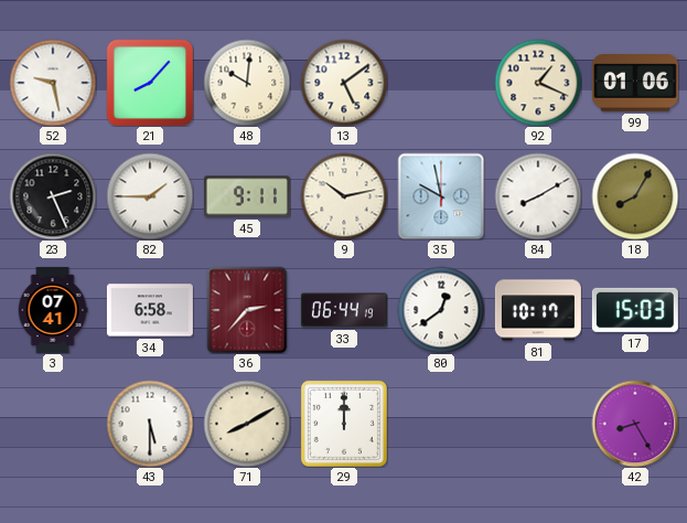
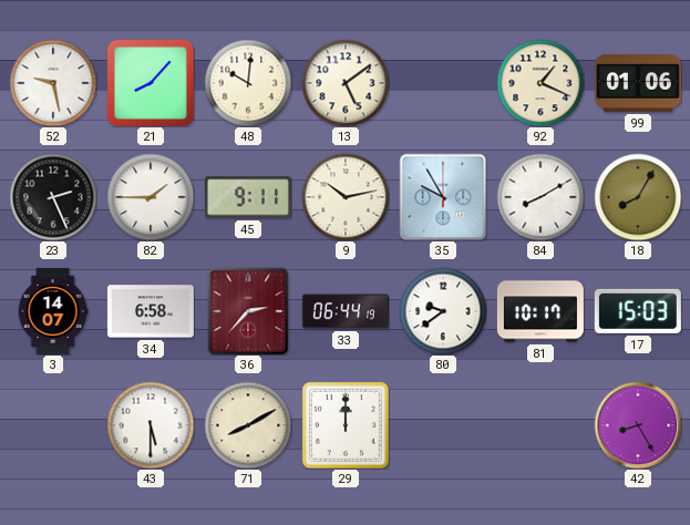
35: 9:58 -> 9:55 (443, 197)
3: 07:41 -> 14:07 (53, 311)
80: 12:39 -> 9:39 (443, 311)
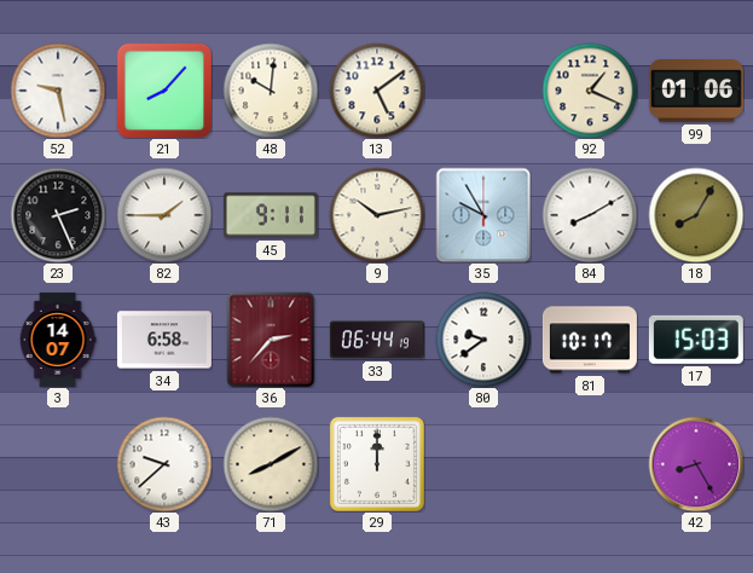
43: 5:30 -> 9:38 (164, 464)
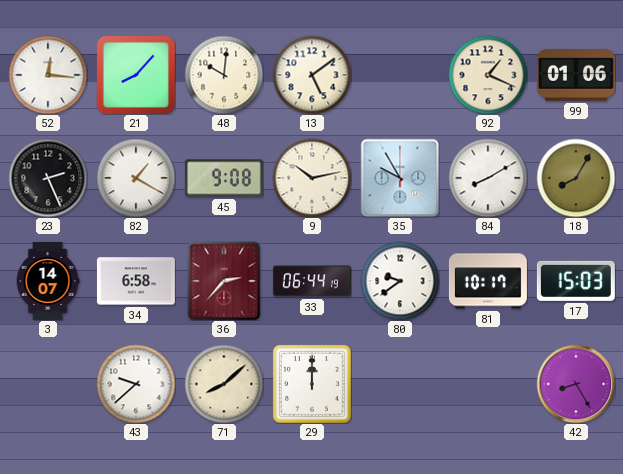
52: 9:28 -> 12:16 (48, 75)
82: 1:45 -> 1:20 (136, 178)
45: 9:11 -> 9:08 (224, 178)
71: 8:10 -> 8:08 (224, 384)
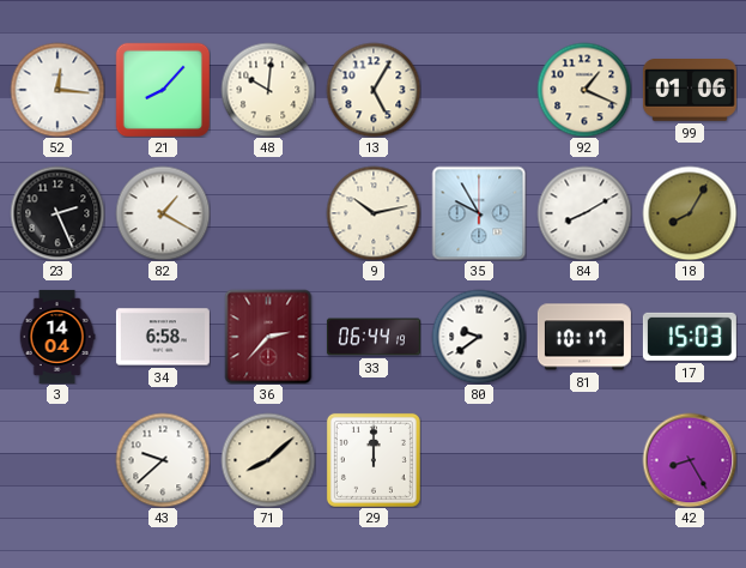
13: 5:09 -> 5:05 (374, 90)
45: 9:08 -> none (224, 178)
3: 14:07 -> 14:04 (57, 337)
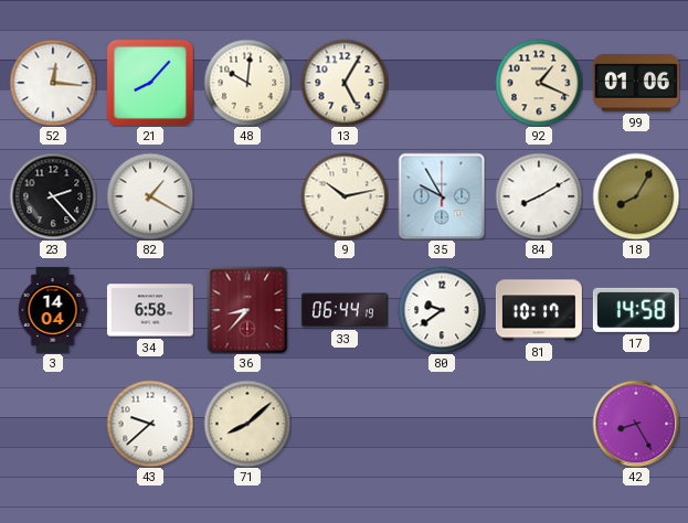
23: 2:26 -> 2:23 (53, 196)
36: 2:37 -> 8:37 (247, 310)
17: 15:03 -> 14:58 (636, 310)
29: 12:00 -> none (374, 460)
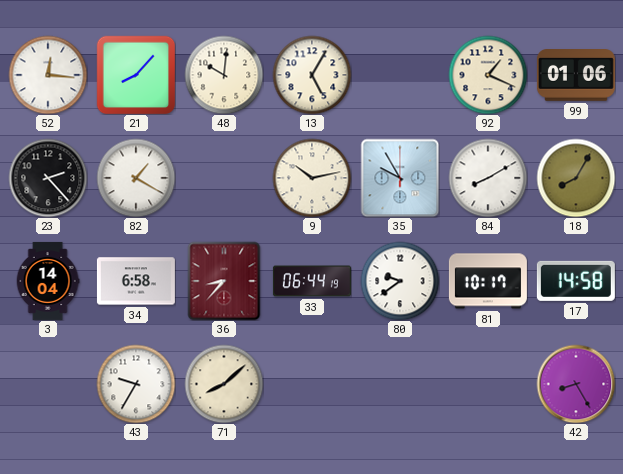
43: 9:38 -> 9:35 (136, 384)
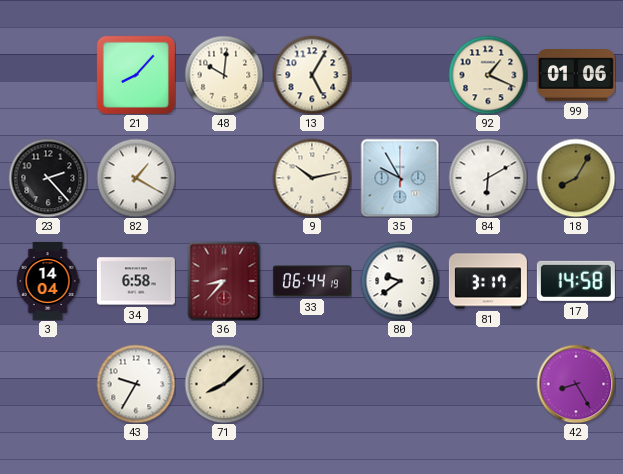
52: 12:16 -> none (48, 75)
84: 8:10 -> 6:10 (488, 178)
81: 10:17 -> 3:17 (488, 281)
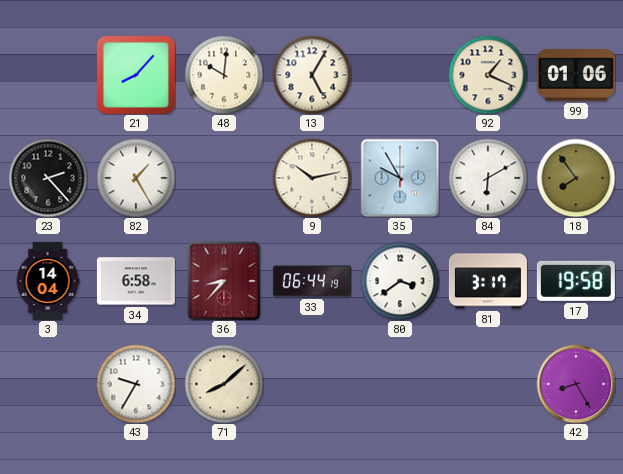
82: 1:20 -> 1:25 (136, 178)
18: 8:05 -> 7:54 (576, 178)
80: 9:39 -> 3:39 (400, 281)
17: 14:58 -> 19:58 (576, 281)
